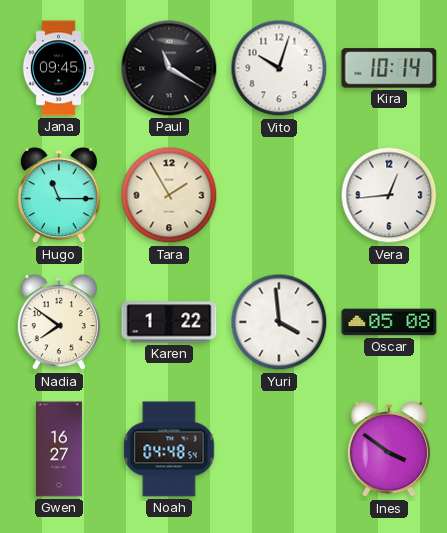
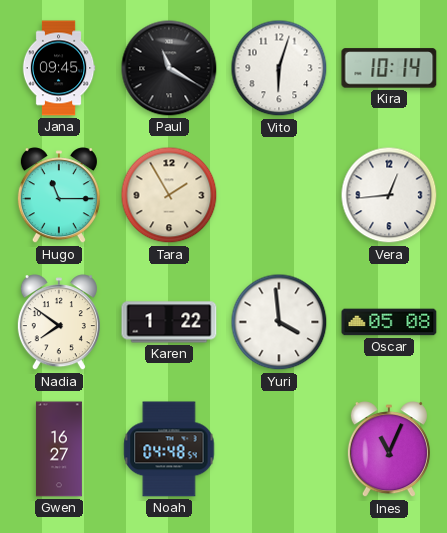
Vito: 10:03 -> 6:03 (279, 68)
Ines: 3:51 -> 11:04 (389, 450)
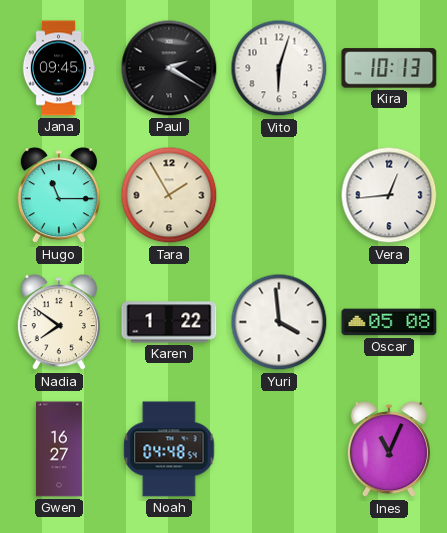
Paul: 11:20 -> 2:20 (169, 68)
Kira: 10:14 -> 10:13 (389, 68)
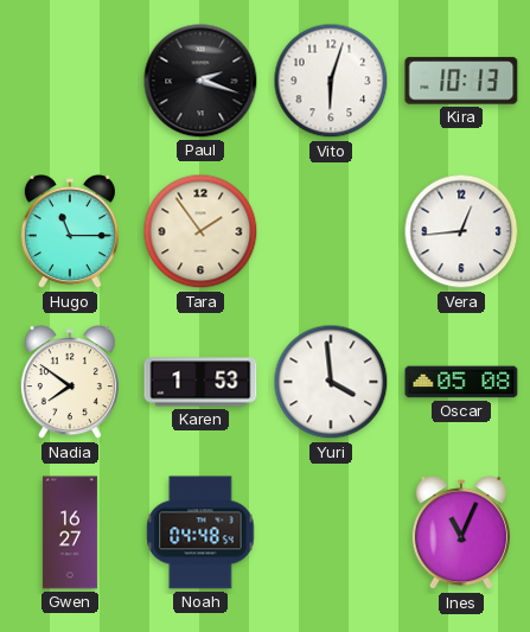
Jana: 09:45 -> none (59, 68)
Paul: 2:20 -> 2:18 (200, 81)
Tara: 1:55 -> 1:54 (200, 231)
Karen: 1:22 -> 1:53 (200, 382)
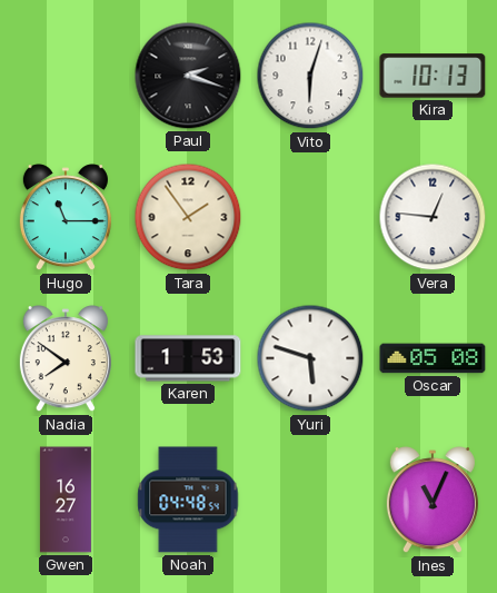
Vera: 12:44 -> 12:46 (433, 217)
Yuri: 3:59 -> 5:48 (310, 358)
